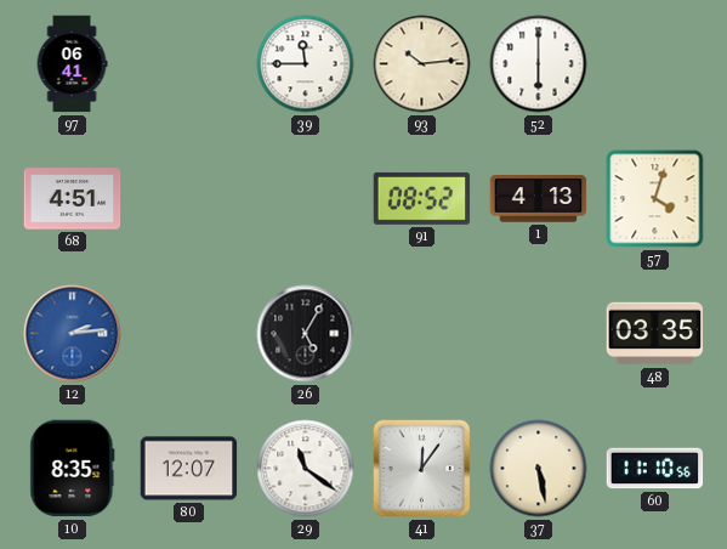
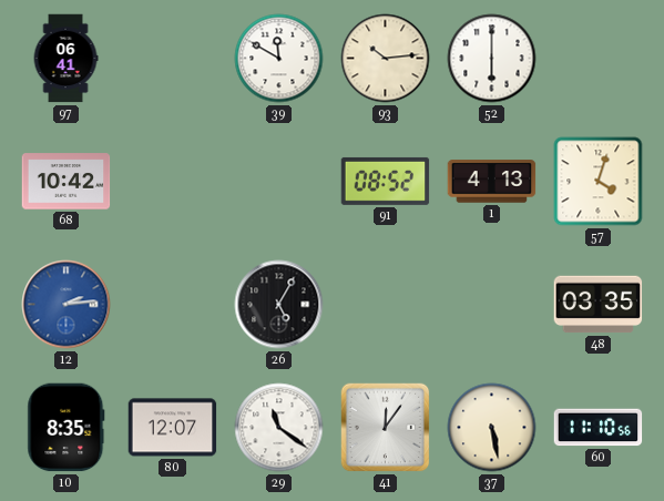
39: 11:45 -> 11:50 (279, 59)
68: 4:51 -> 10:42 (67, 182)
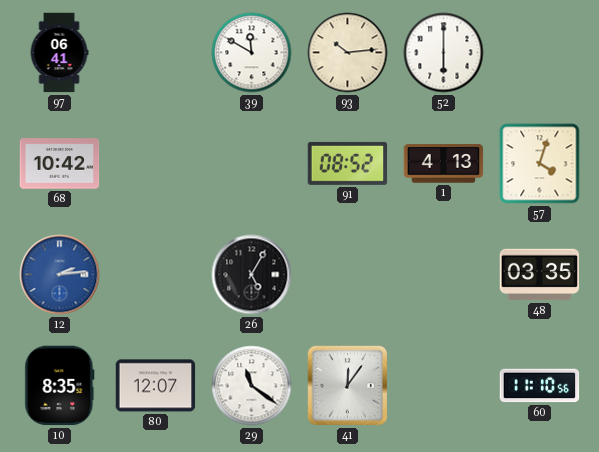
37: 5:28 -> none (492, 428)
